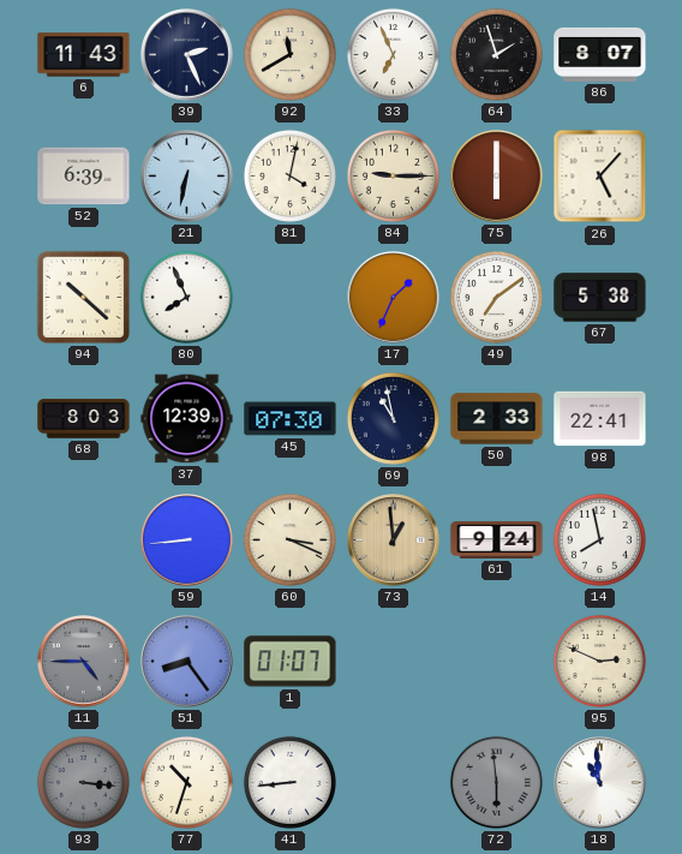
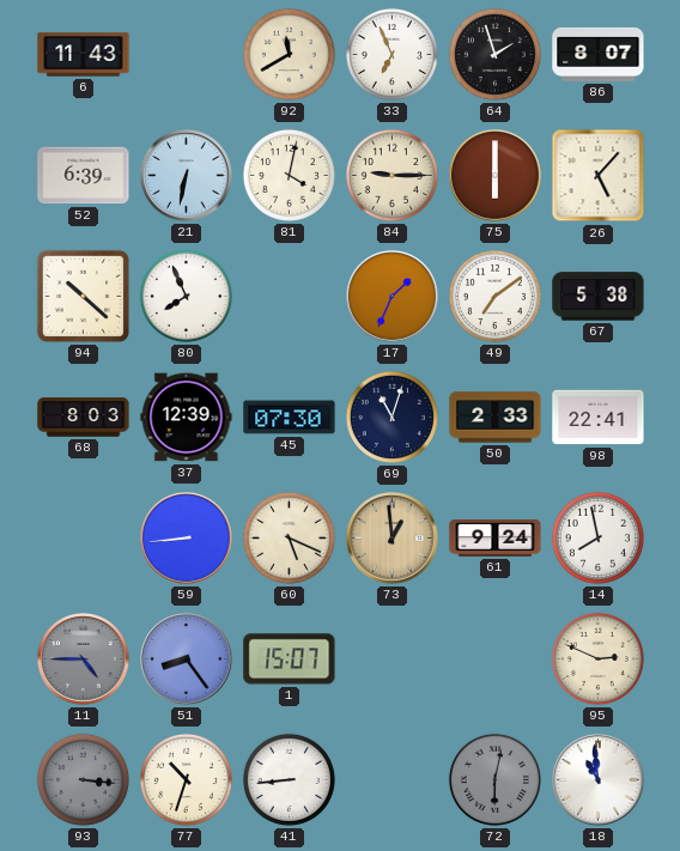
39: 2:26 -> none (187, 55)
69: 10:58 -> 11:03 (391, 417)
60: 3:19 -> 5:19 (289, 537)
1: 01:07 -> 15:07 (290, 659)
72: 5:59 -> 6:02 (494, 779)
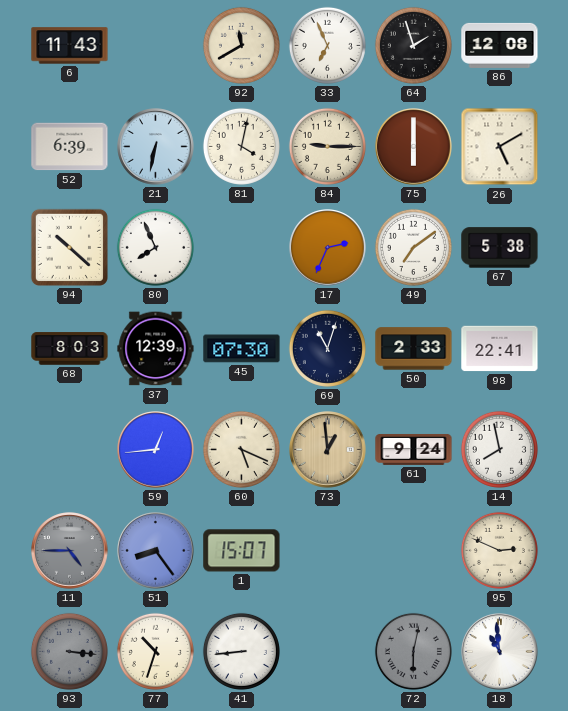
86: 8:07 -> 12:08 (500, 45)
26: 5:07 -> 5:10 (500, 147)
17: 1:34 -> 2:34 (328, 248)
59: 8:44 -> 12:44 (156, 450)
